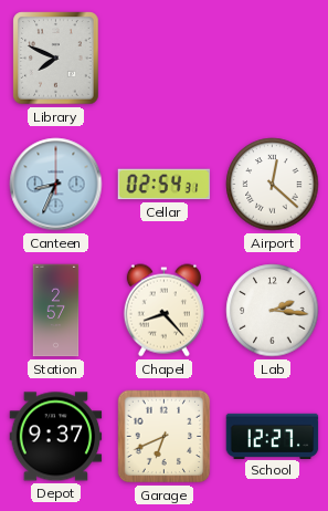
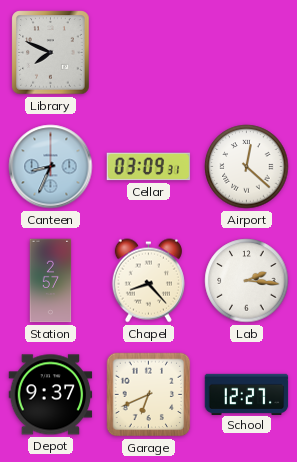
Cellar: 02:54 -> 03:09 (149, 167)
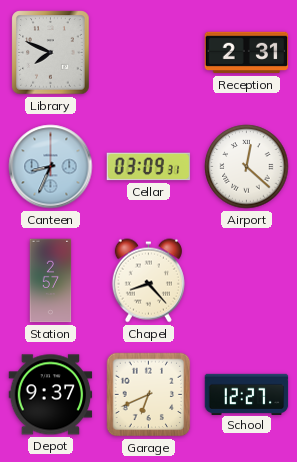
Reception: none -> 2:31 (247, 53)
Lab: 2:16 -> none (247, 281)
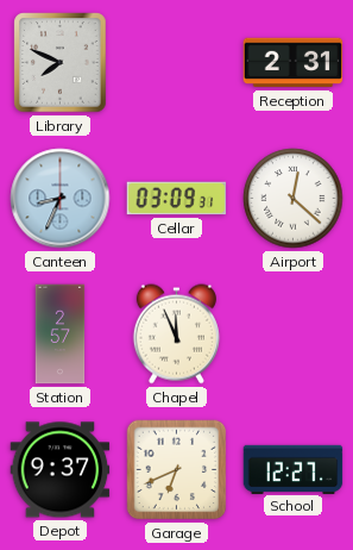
Chapel: 8:23 -> 11:56 (176, 335)
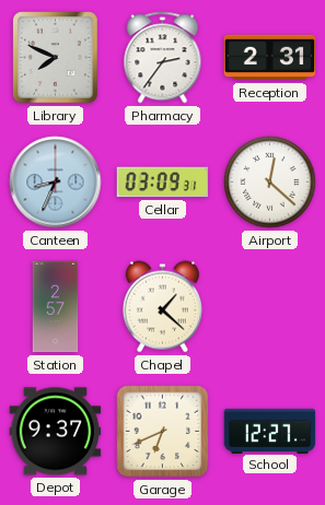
Pharmacy: none -> 2:36 (163, 58)
Chapel: 11:56 -> 1:22 (162, 307)
